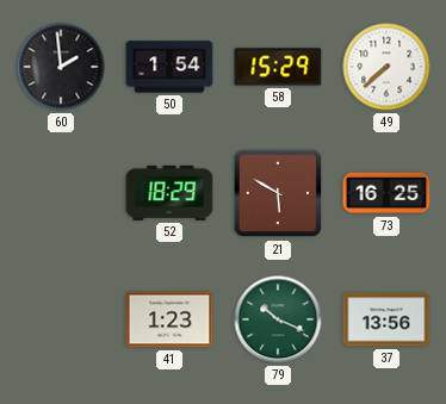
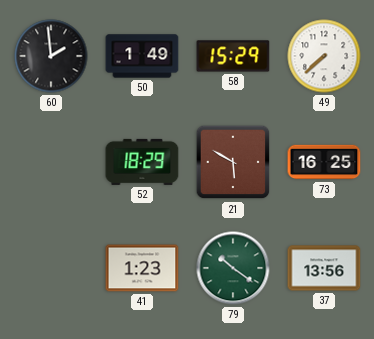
50: 1:54 -> 1:49 (142, 56)
79: 10:19 -> 10:21 (233, 268)
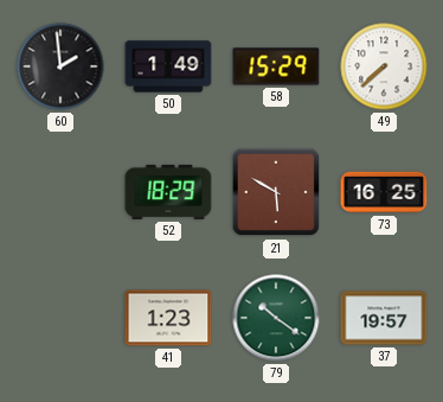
37: 13:56 -> 19:57 (384, 318)
